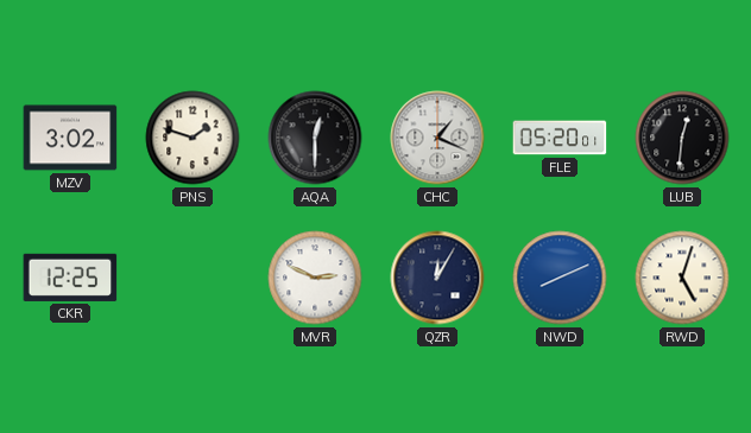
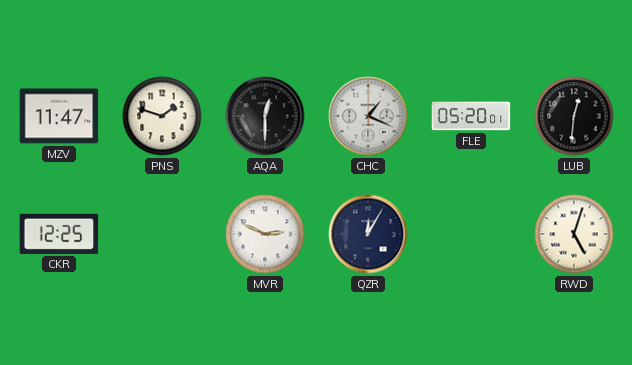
MZV: 3:02 -> 11:47 (59, 116)
NWD: 8:11 -> none (560, 278)
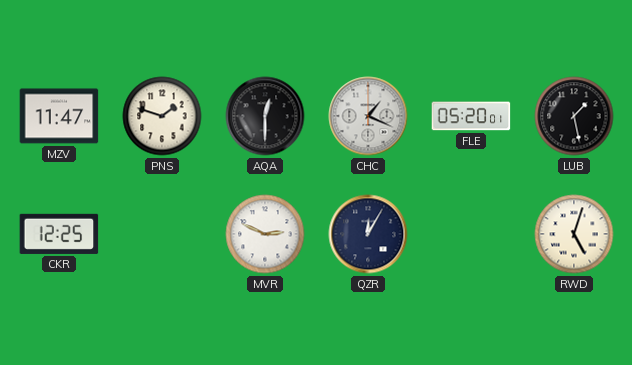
LUB: 12:31 -> 1:28 (574, 116)
